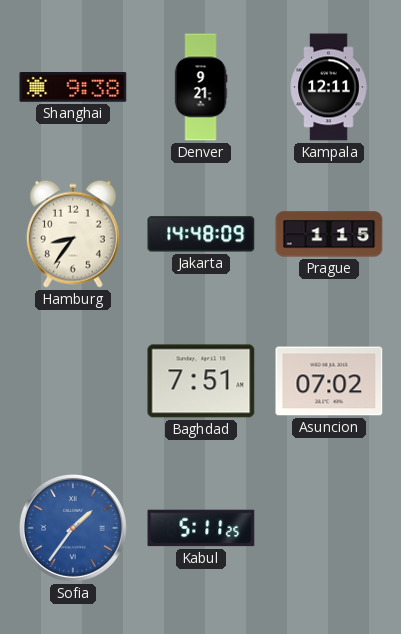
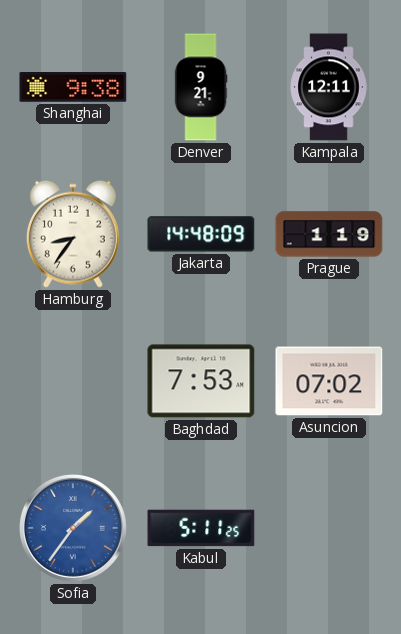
Prague: 1:15 -> 1:19 (329, 234)
Baghdad: 7:51 -> 7:53 (201, 381)
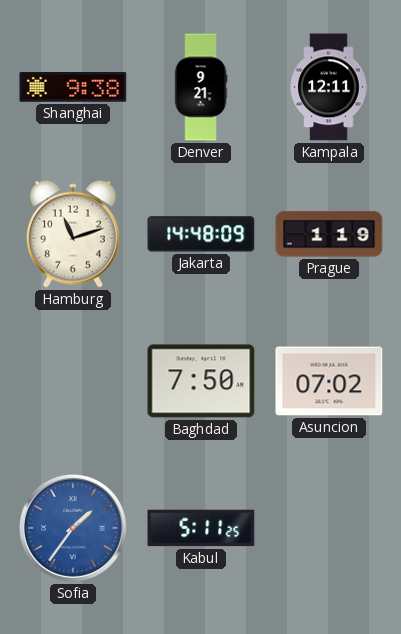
Hamburg: 8:36 -> 11:12 (73, 234)
Baghdad: 7:53 -> 7:50 (201, 381)
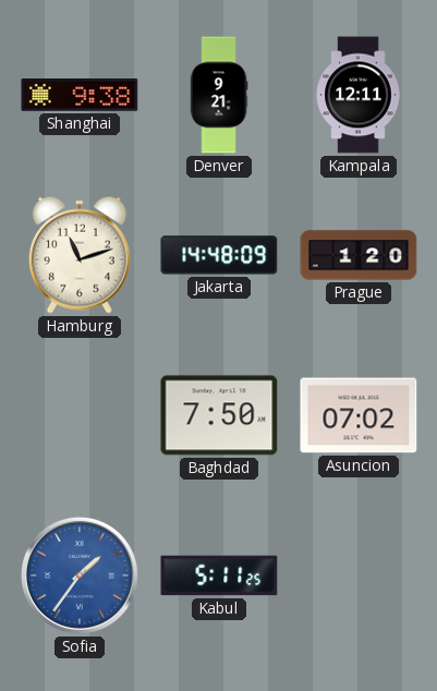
Prague: 1:19 -> 1:20 (359, 255)
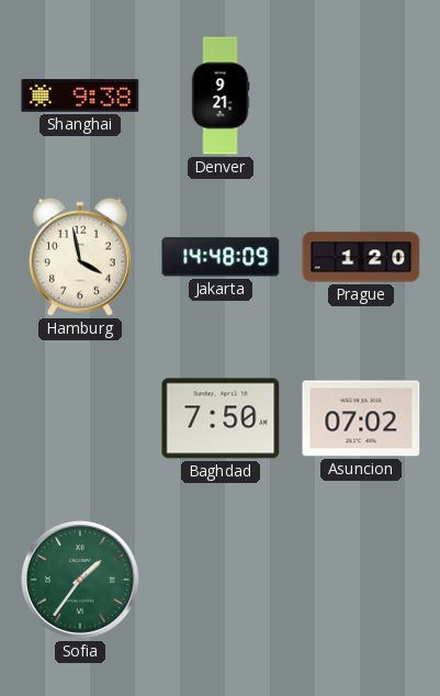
Kampala: 12:11 -> none (359, 95)
Hamburg: 11:12 -> 3:58 (80, 257)
Sofia dial: blue -> green (80, 580)
Kabul: 5:11 -> none (219, 575)
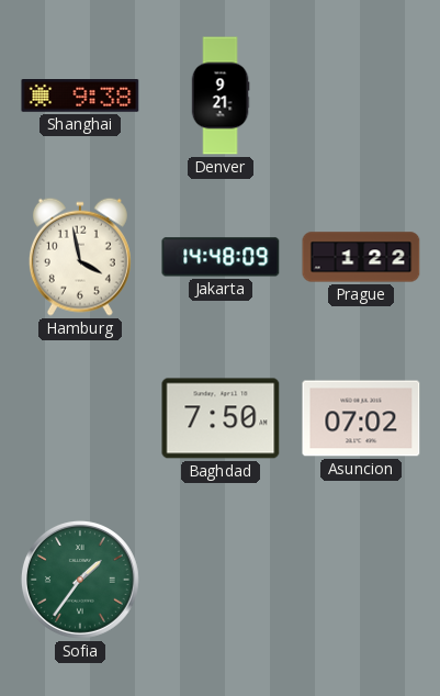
Prague: 1:20 -> 1:22 (361, 257)
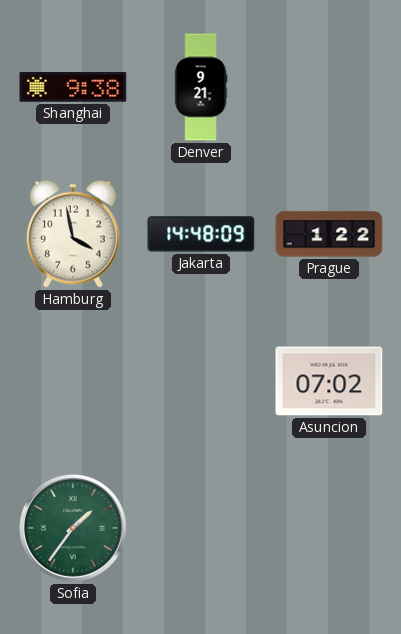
Baghdad: 7:50 -> none (221, 418)
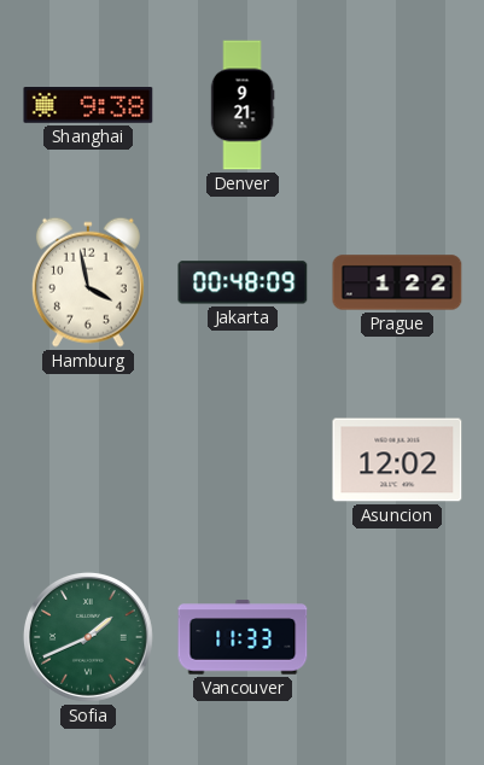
Jakarta: 14:48 -> 00:48 (243, 282)
Asuncion: 07:02 -> 12:02 (397, 460)
Sofia: 1:36 -> 1:41 (88, 637)
Vancouver: none -> 11:33 (243, 637)
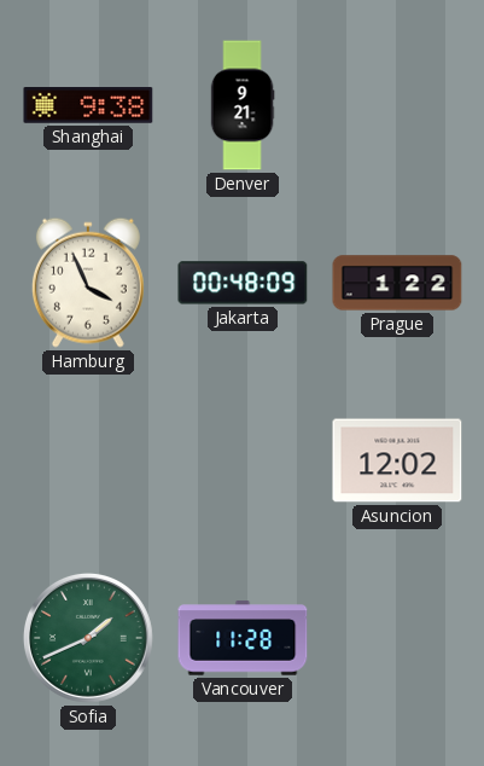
Hamburg: 3:58 -> 3:56 (88, 283)
Vancouver: 11:33 -> 11:28 (243, 638)
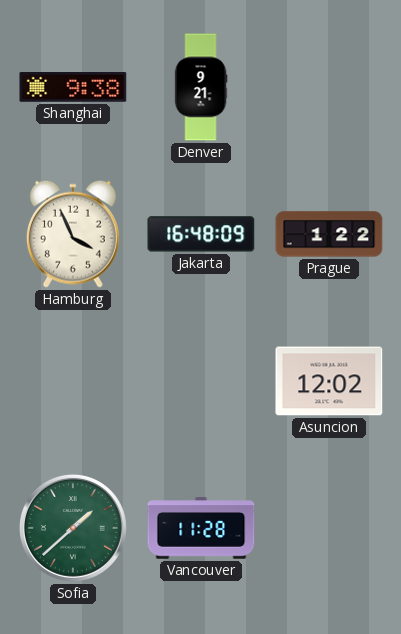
Jakarta: 00:48 -> 16:48 (201, 234)
Sofia: 1:41 -> 1:38 (73, 528)
